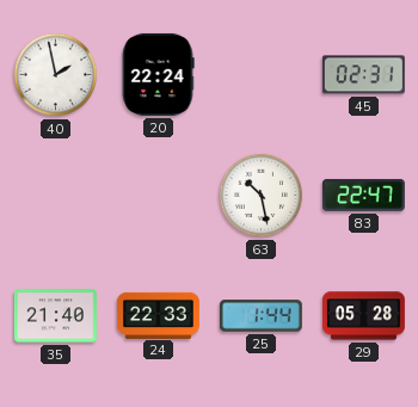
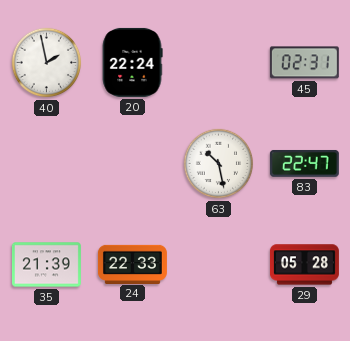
35: 21:40 -> 21:39 (46, 265)
25: 1:44 -> none (260, 316)
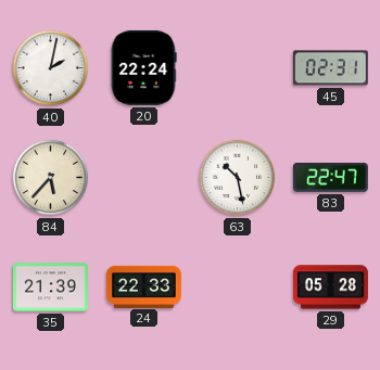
40: 1:58 -> 2:02 (51, 68)
84: none -> 5:37 (51, 178)
